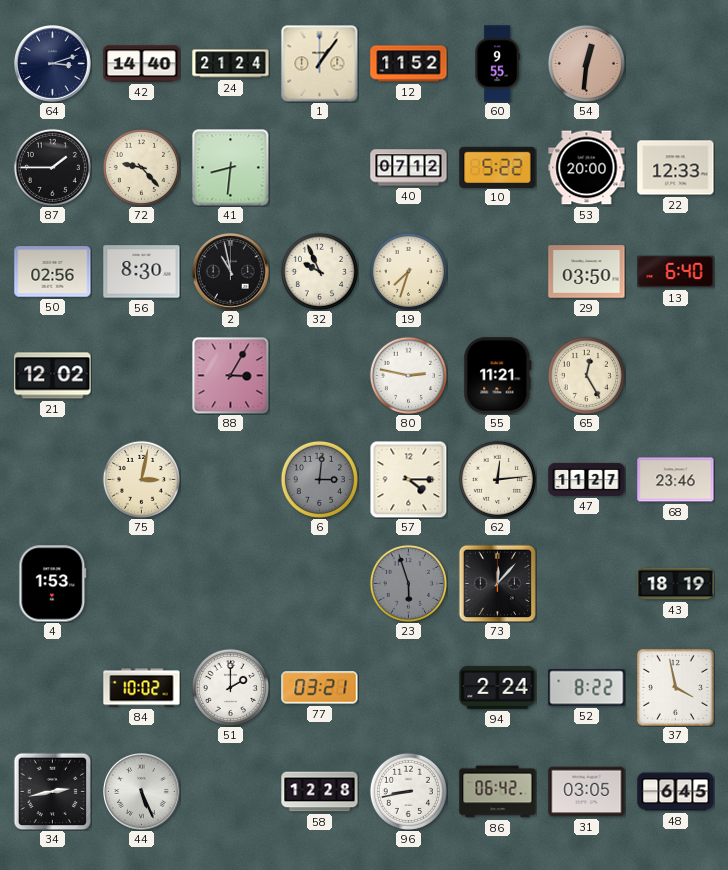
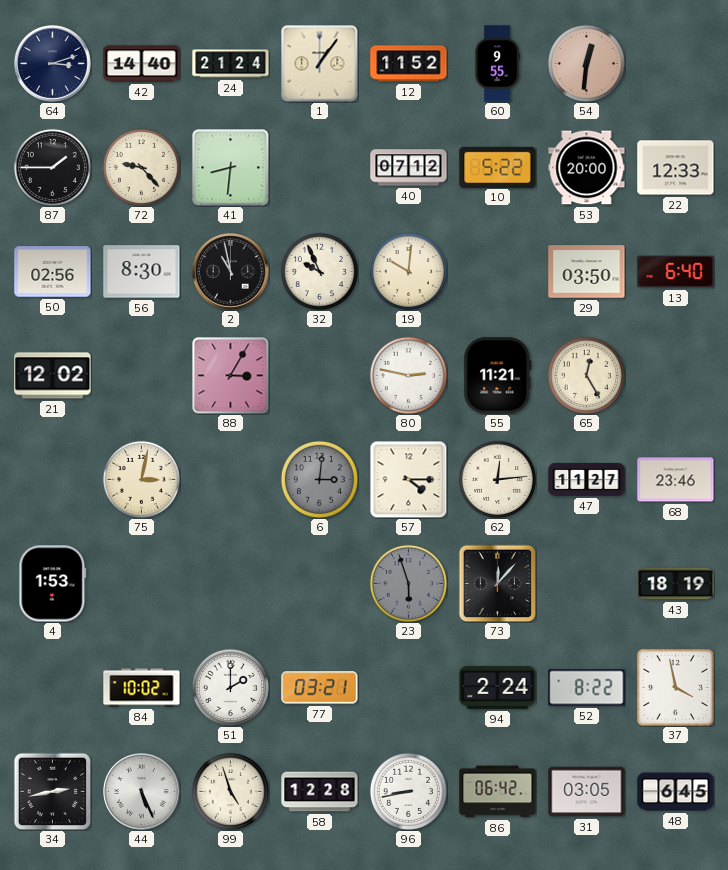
19: 7:33 -> 10:01 (408, 271)
99: none -> 4:57 (230, 791)
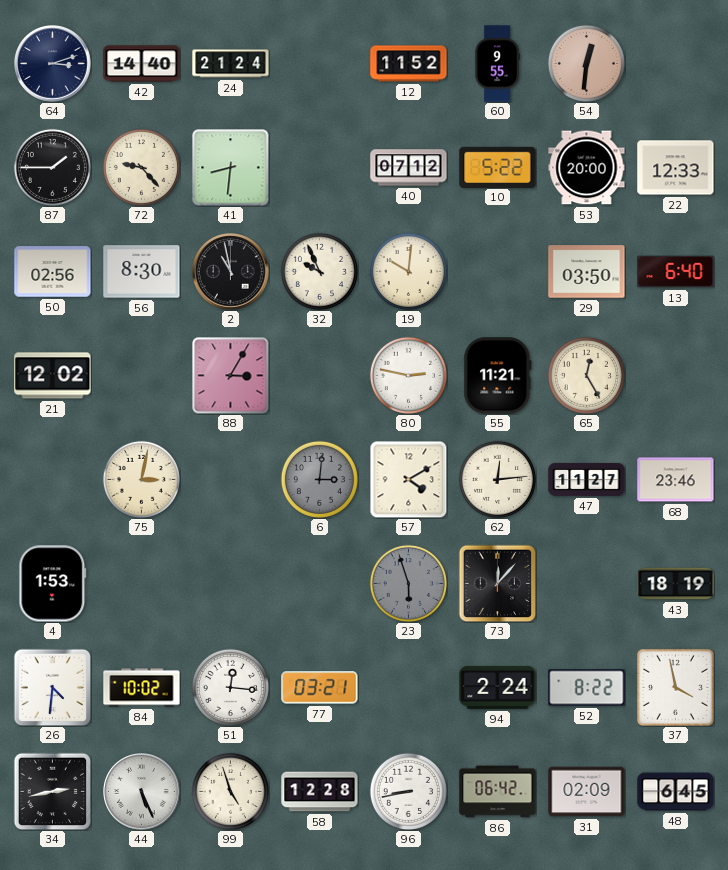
1: 1:06 -> none (320, 64)
57: 4:15 -> 4:10 (408, 479)
26: none -> 4:31 (52, 687)
51: 2:00 -> 12:16 (230, 687)
31: 03:05 -> 02:09 (587, 792)
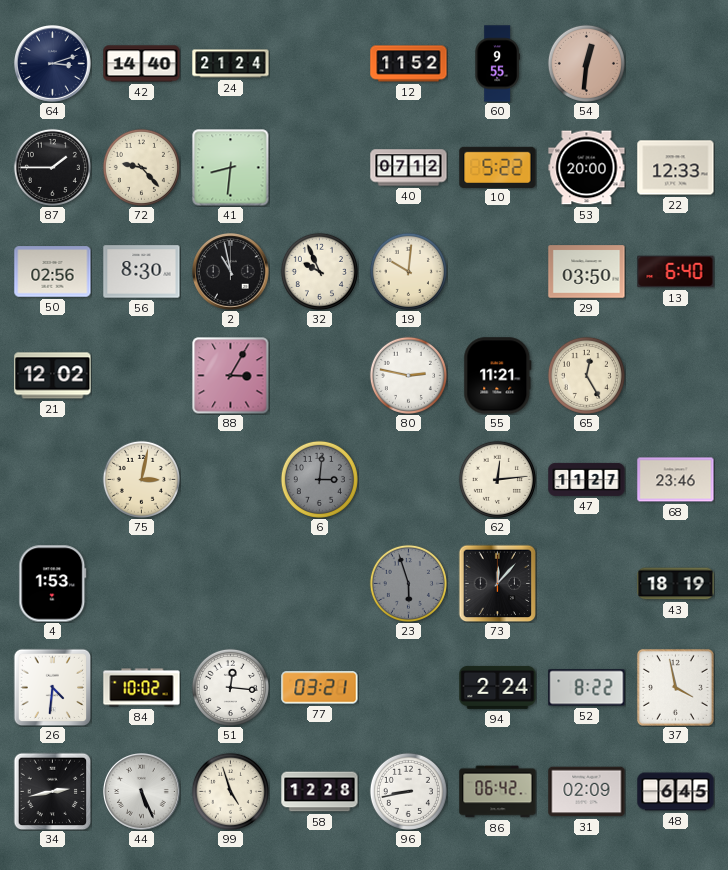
57: 4:10 -> none (408, 479)
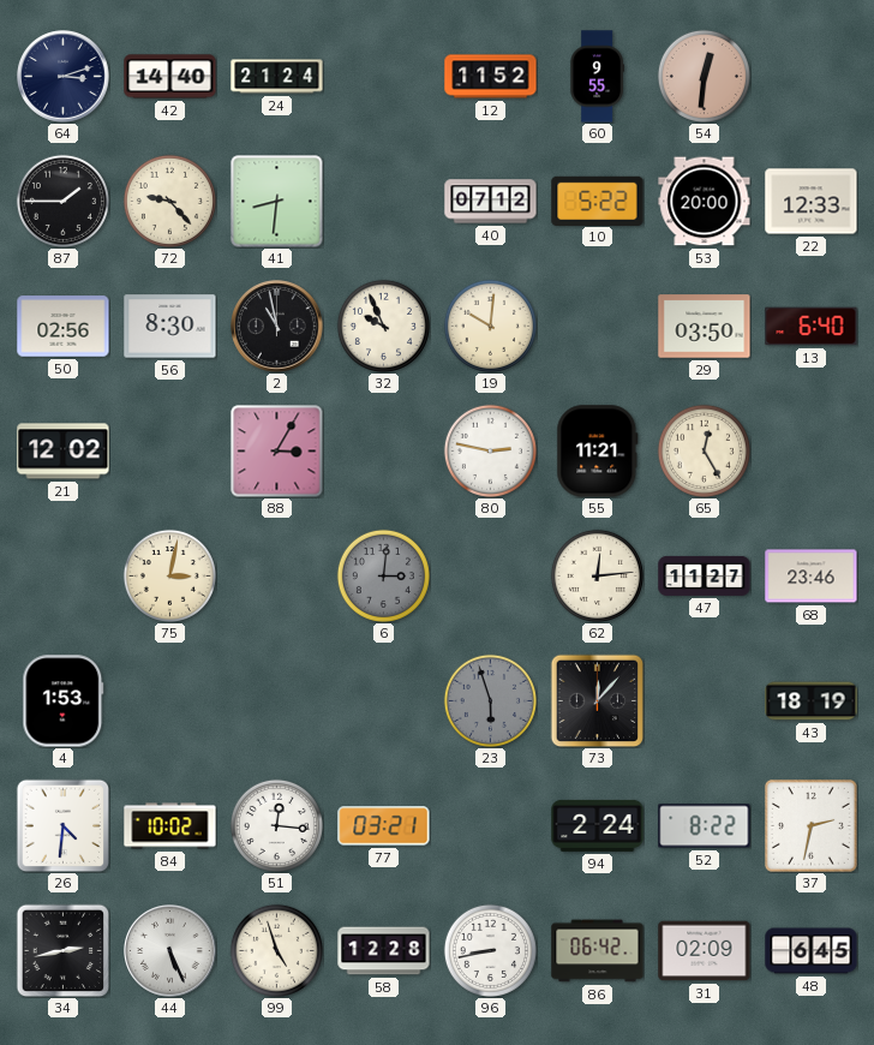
37: 3:58 -> 2:32 (810, 825)
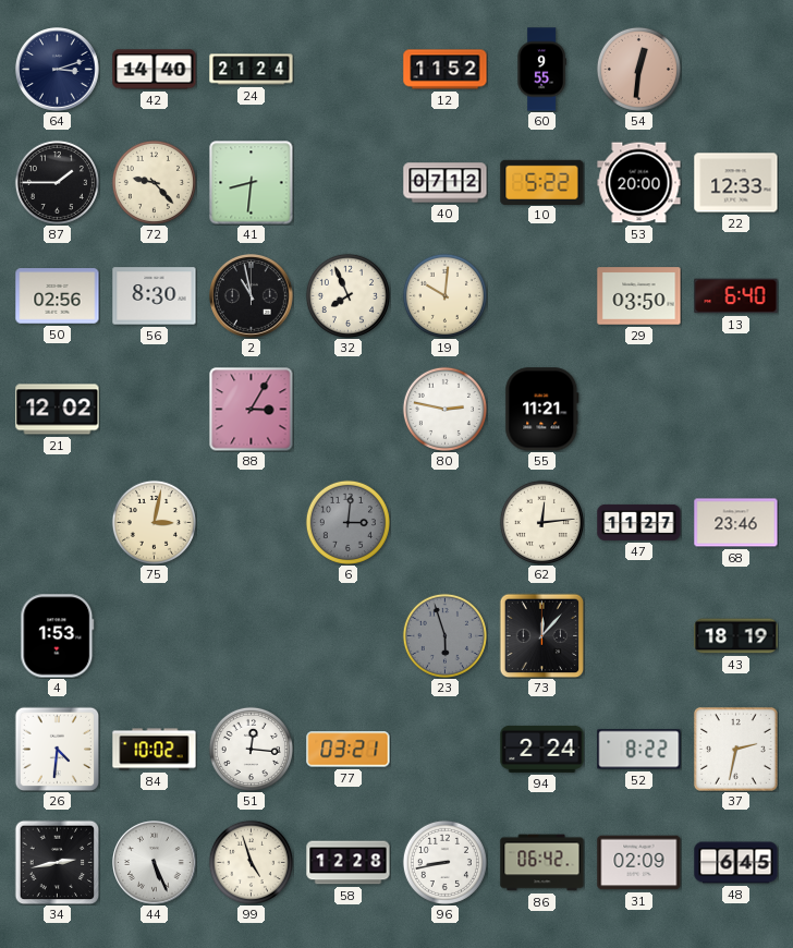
32: 9:56 -> 7:56 (347, 295)
65: 12:25 -> none (704, 450)
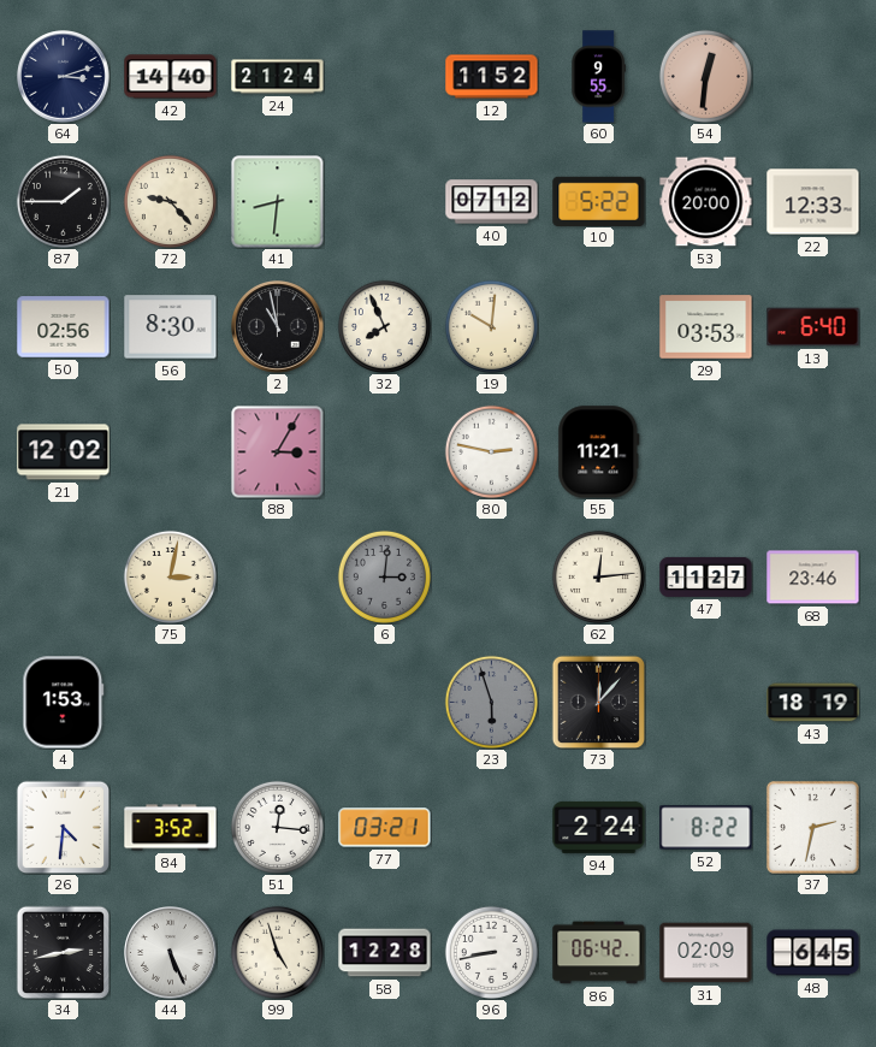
29: 03:50 -> 03:53 (706, 327)
84: 10:02 -> 3:52 (171, 828)
